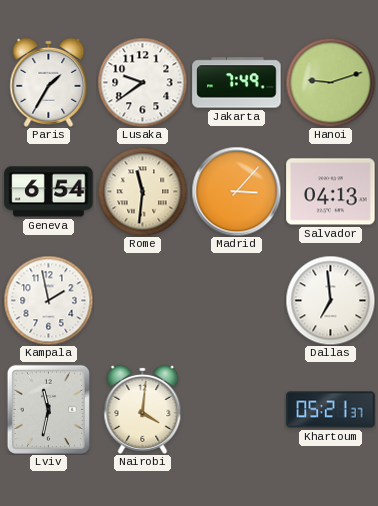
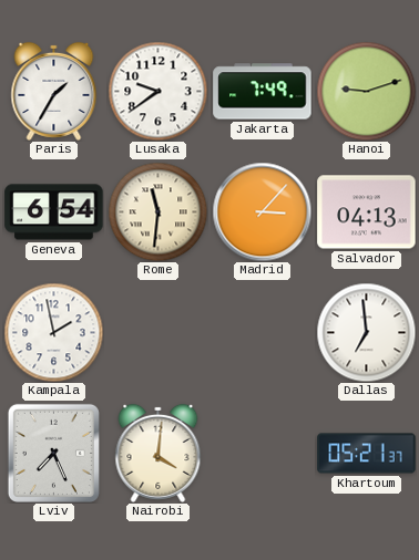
Lviv: 11:32 -> 7:26 (53, 453)
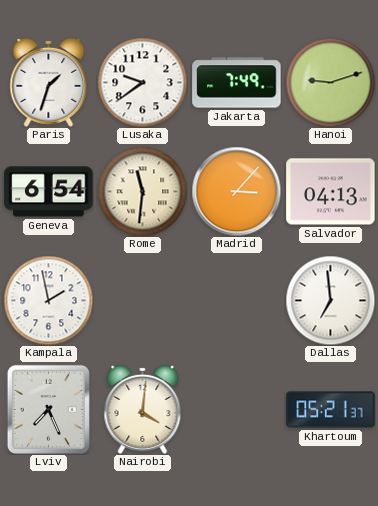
Paris: 1:35 -> 1:33 (49, 82)
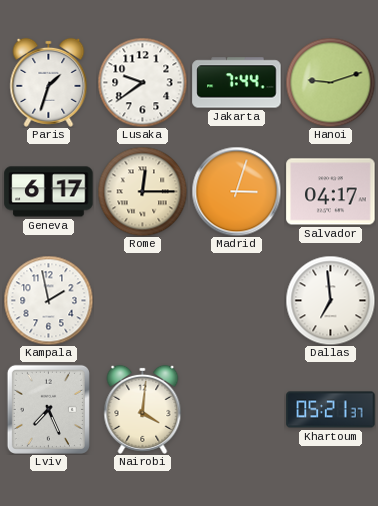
Jakarta: 7:49 -> 7:44 (237, 83)
Geneva: 6:54 -> 6:17 (49, 192)
Rome: 11:31 -> 12:15 (142, 191)
Madrid: 3:07 -> 3:03 (236, 191)
Salvador: 04:13 -> 04:17 (331, 192)
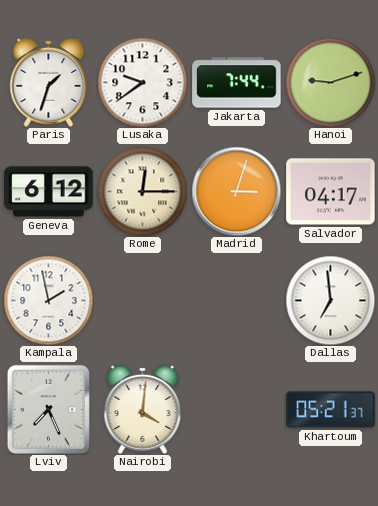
Geneva: 6:17 -> 6:12 (49, 192)
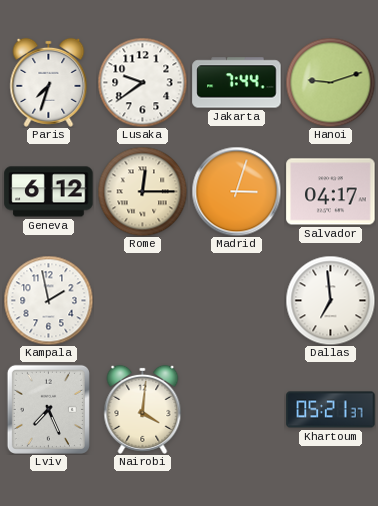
Paris: 1:33 -> 7:33 (49, 82)
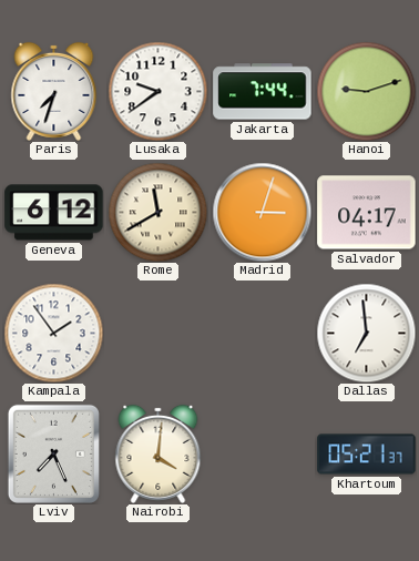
Rome: 12:15 -> 11:40 (157, 212)
Kampala: 1:58 -> 1:54 (53, 333)
